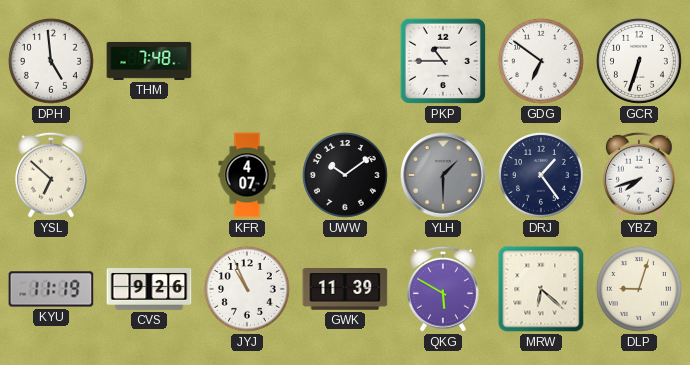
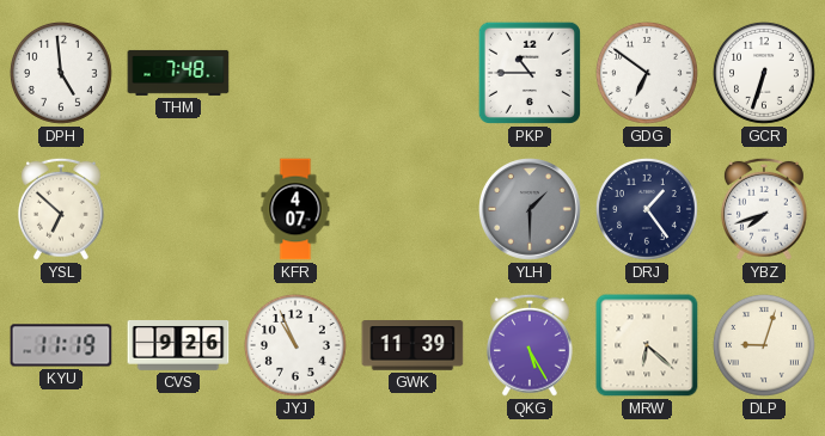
UWW: 10:09 -> none (345, 175)
QKG: 5:50 -> 5:25 (530, 345)
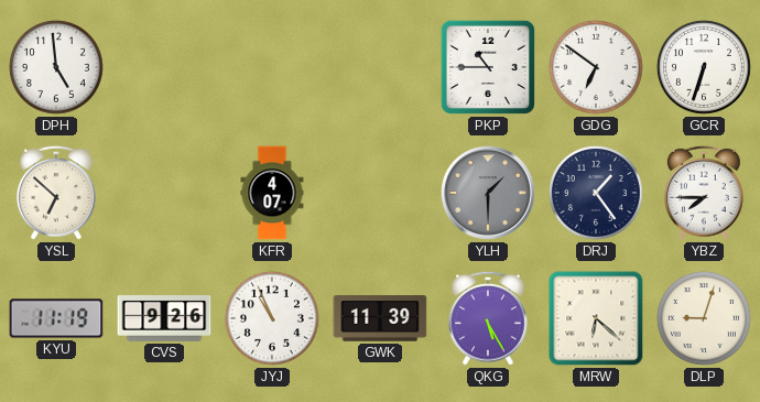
THM: 7:48 -> none (178, 73)
YBZ: 7:42 -> 7:45 (704, 193)
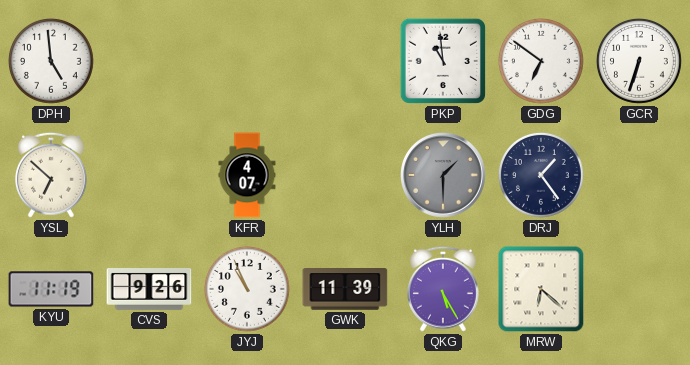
PKP: 10:45 -> 10:59 (443, 61)
YBZ: 7:45 -> none (704, 193)
DLP: 9:03 -> none (704, 318)
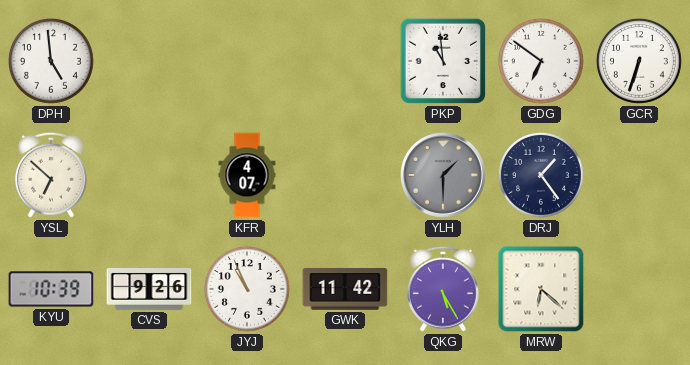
KYU: 11:19 -> 10:39 (51, 289)
GWK: 11:39 -> 11:42 (345, 289)
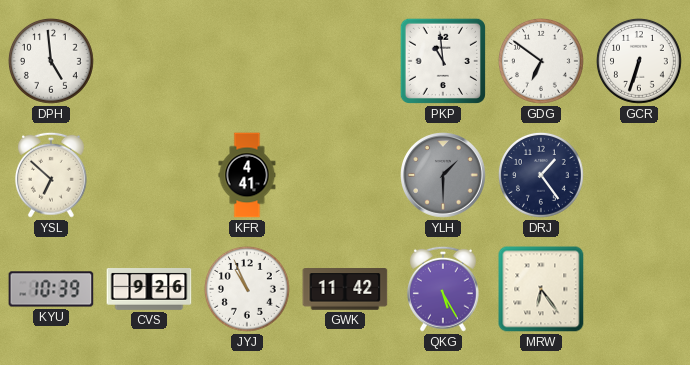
KFR: 4:07 -> 4:41 (247, 175)
MRW: 6:22 -> 6:24 (541, 289)
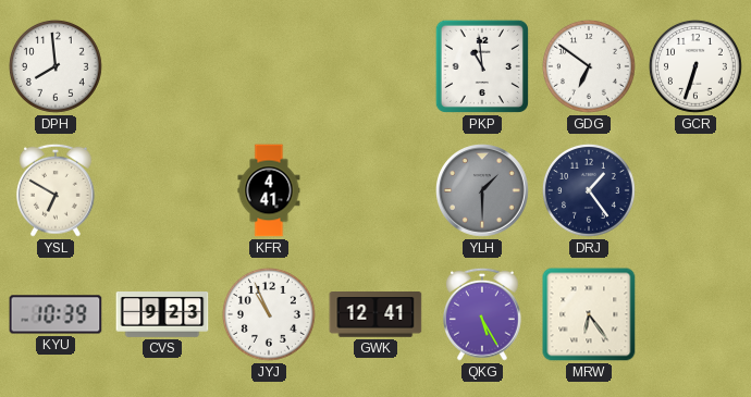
DPH: 4:59 -> 7:59 (56, 66)
YSL: 6:52 -> 6:50 (56, 190)
CVS: 9:26 -> 9:23 (162, 315)
GWK: 11:42 -> 12:41 (375, 314)
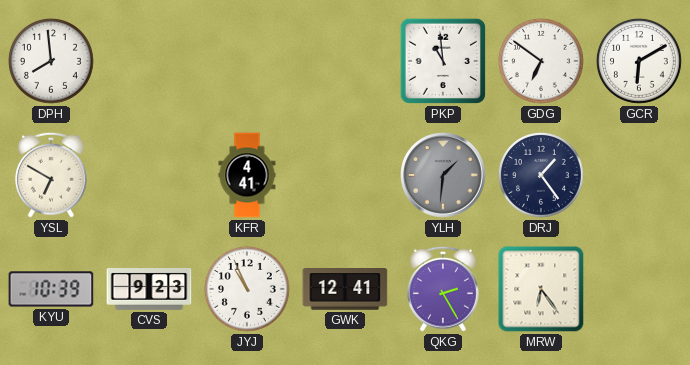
GCR: 6:33 -> 6:10 (639, 61)
YLH: 1:30 -> 1:31 (443, 175)
QKG: 5:25 -> 2:25 (443, 289)
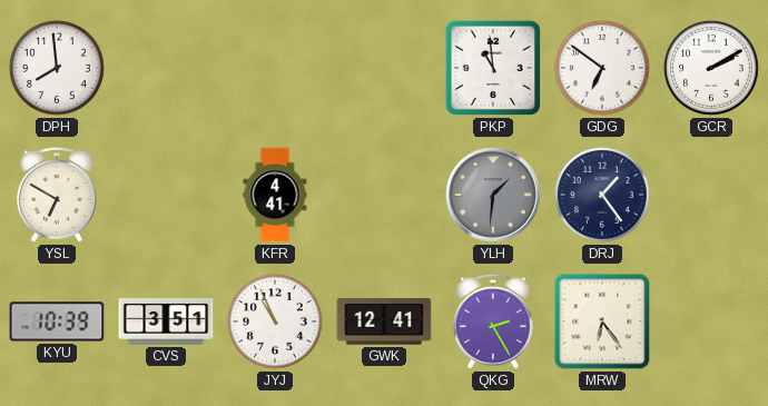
GCR: 6:10 -> 2:10 (711, 68)
CVS: 9:23 -> 3:51 (166, 323)
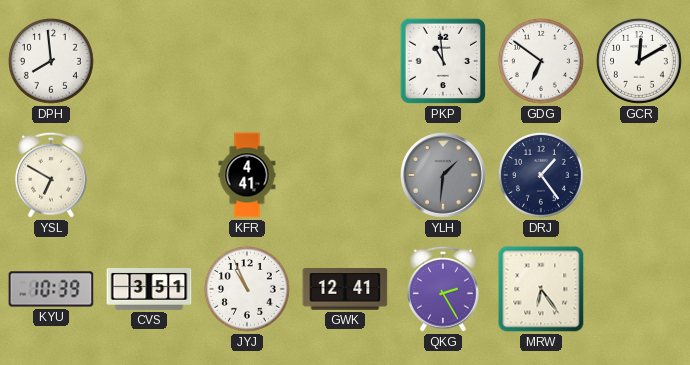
GCR: 2:10 -> 12:10 (639, 61)
